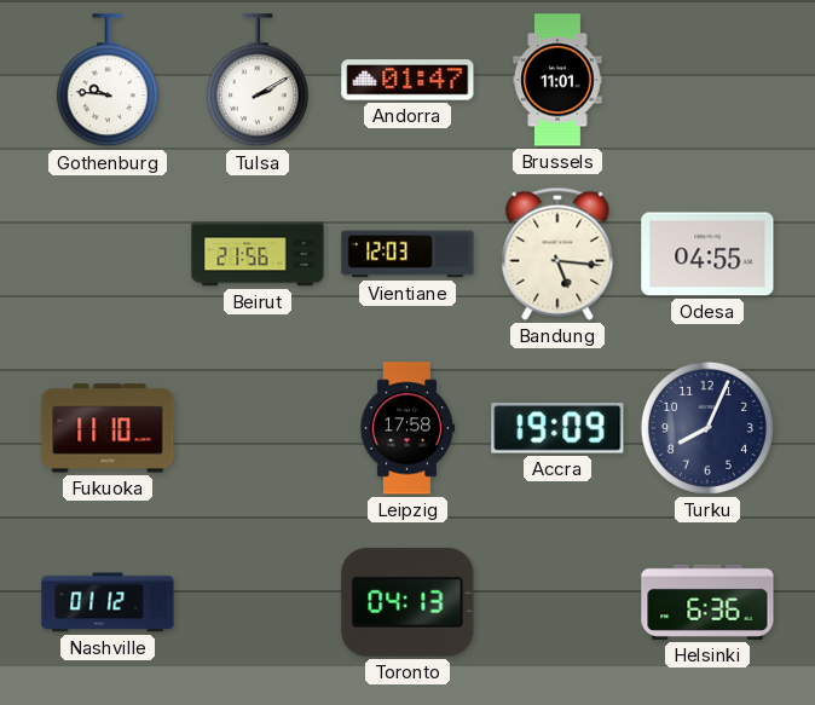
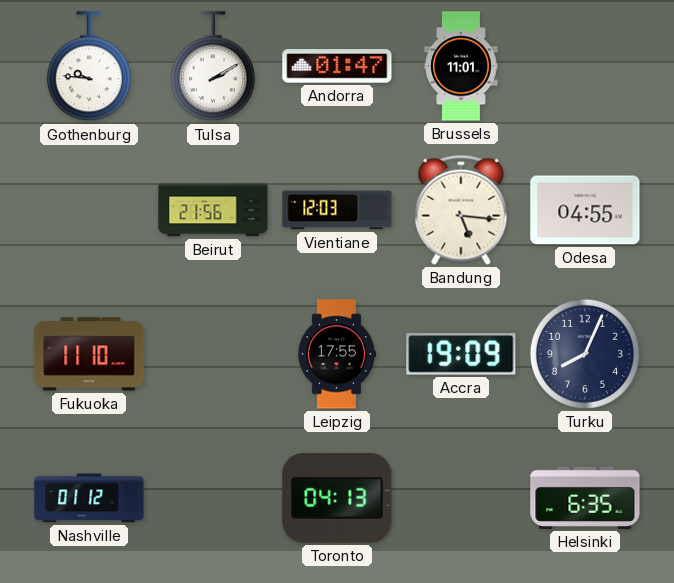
Leipzig: 17:58 -> 17:55 (337, 354)
Helsinki: 6:36 -> 6:35 (585, 498)
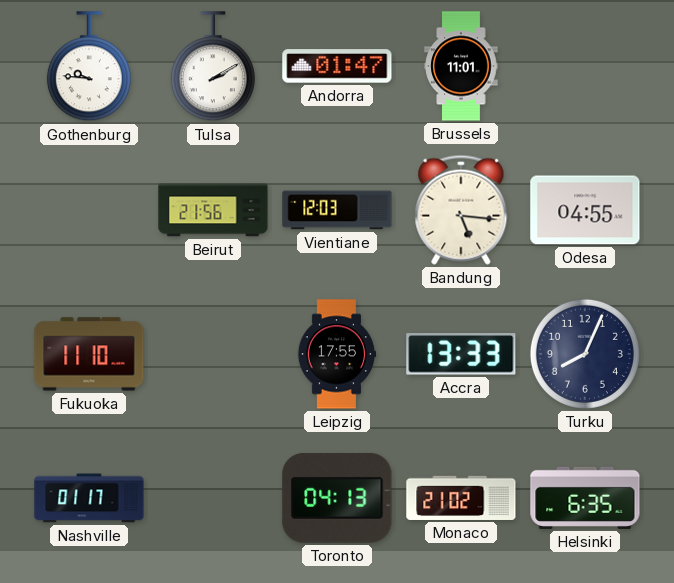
Accra: 19:09 -> 13:33 (461, 354)
Nashville: 01:12 -> 01:17 (89, 498)
Monaco: none -> 21:02 (461, 498)
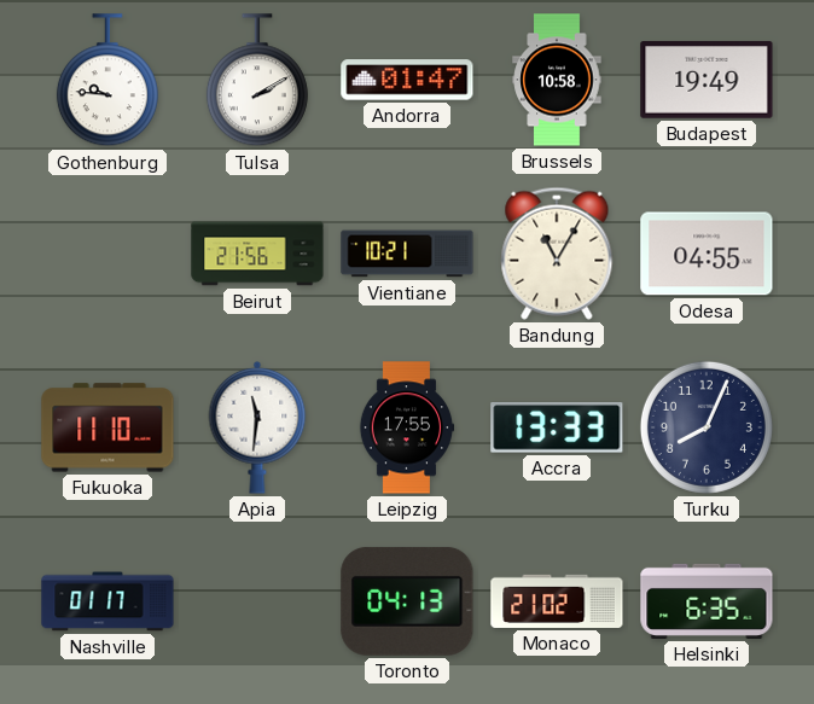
Brussels: 11:01 -> 10:58 (557, 80)
Budapest: none -> 19:49 (707, 81)
Vientiane: 12:03 -> 10:21 (407, 254)
Bandung: 5:16 -> 11:05 (557, 254)
Apia: none -> 11:31 (257, 427)
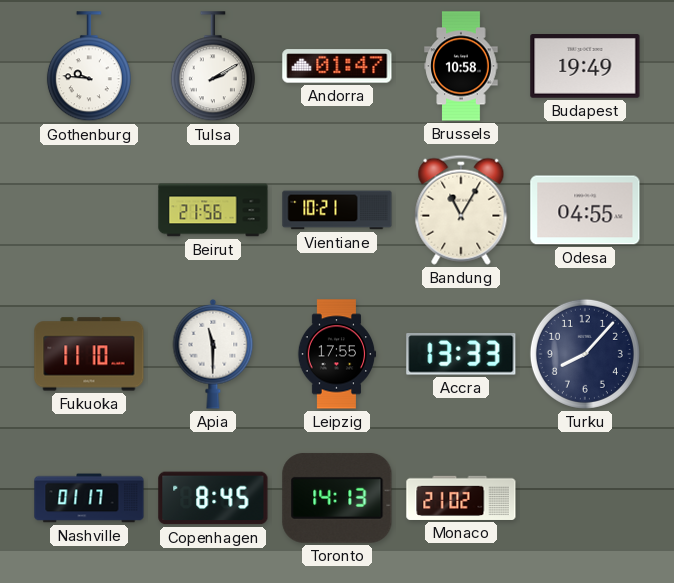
Apia: 11:31 -> 11:30 (213, 354)
Turku: 8:04 -> 8:07 (585, 354)
Copenhagen: none -> 8:45 (213, 498)
Toronto: 04:13 -> 14:13 (337, 498)
Helsinki: 6:35 -> none (707, 601)
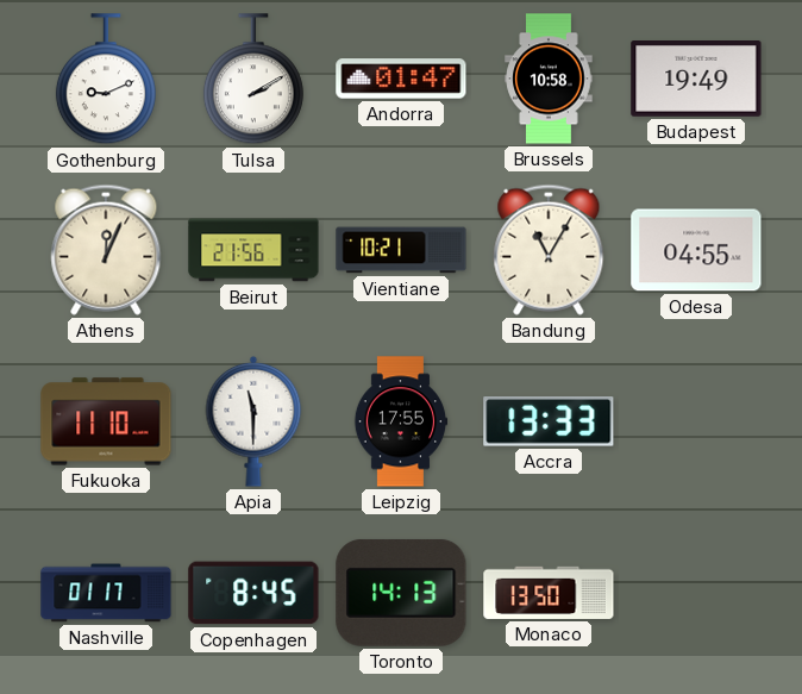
Gothenburg: 9:46 -> 9:11 (106, 80)
Athens: none -> 12:04 (106, 250)
Turku: 8:07 -> none (585, 354)
Monaco: 21:02 -> 13:50 (549, 593)
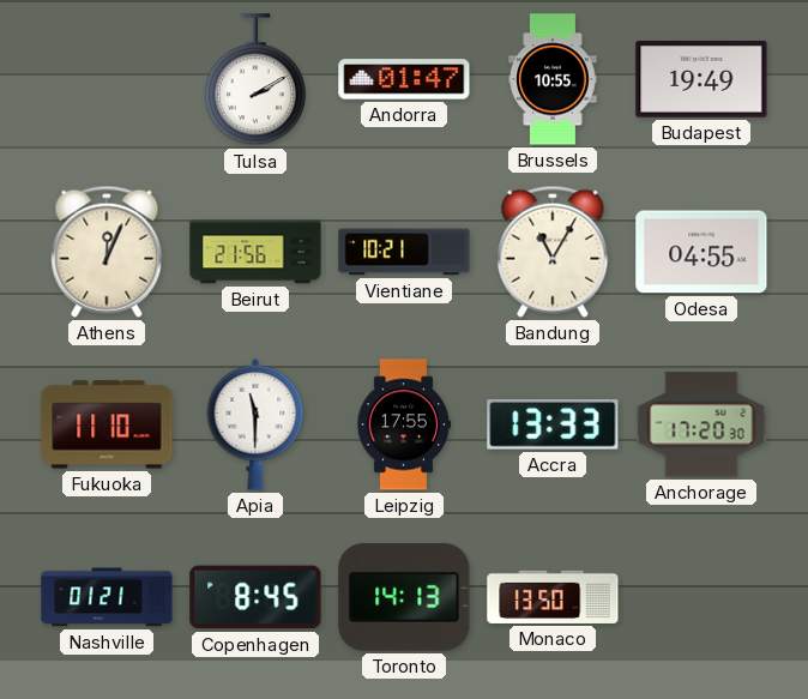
Gothenburg: 9:11 -> none (106, 80)
Brussels: 10:58 -> 10:55 (553, 79)
Anchorage: none -> 17:20 (701, 424)
Nashville: 01:17 -> 01:21 (107, 597)
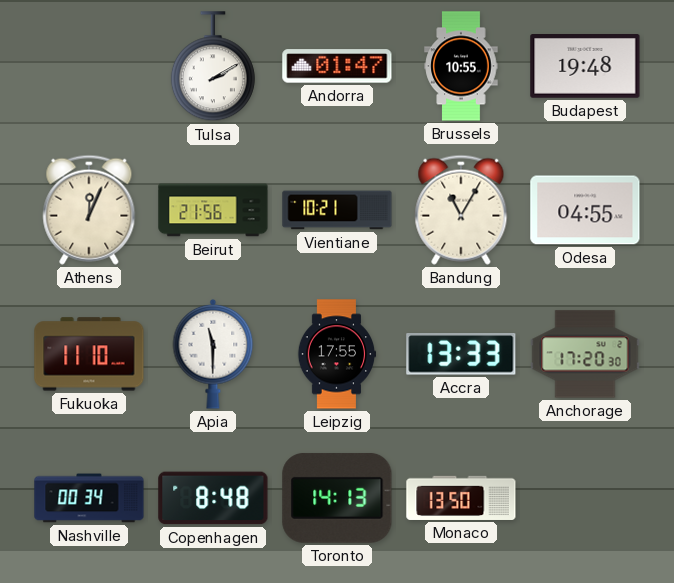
Budapest: 19:49 -> 19:48 (585, 67)
Nashville: 01:21 -> 00:34 (89, 498)
Copenhagen: 8:45 -> 8:48 (213, 498)
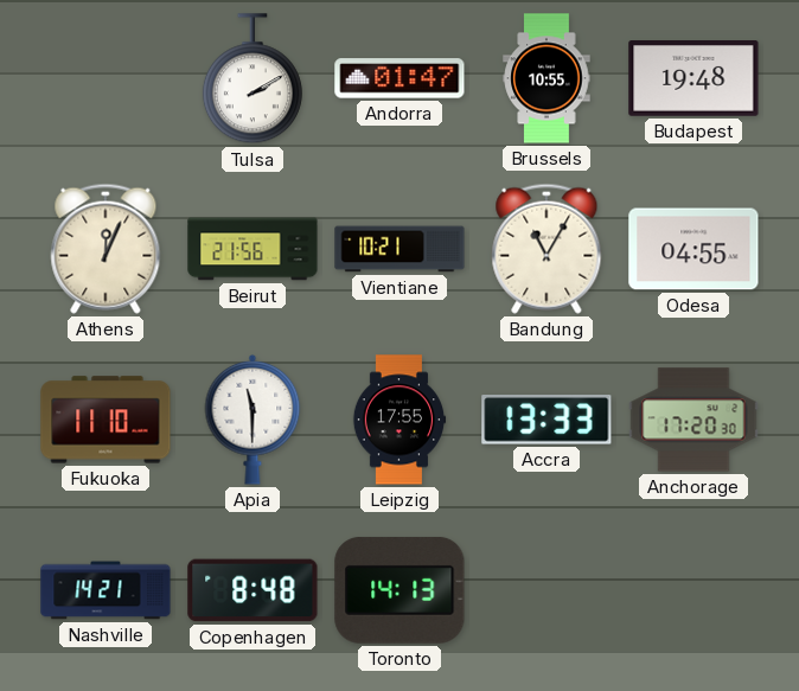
Nashville: 00:34 -> 14:21 (106, 590)
Monaco: 13:50 -> none (461, 498)
